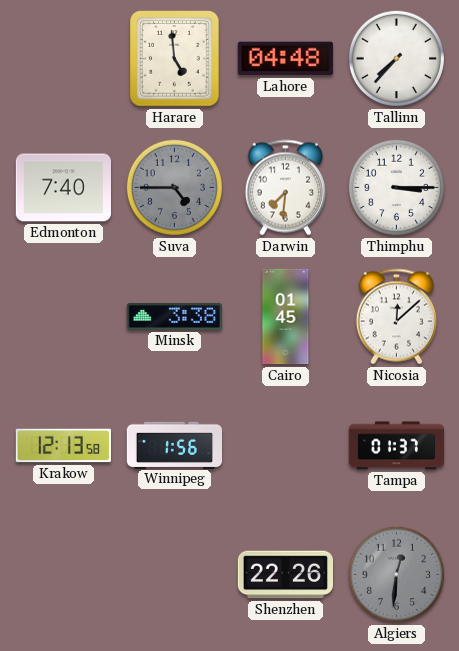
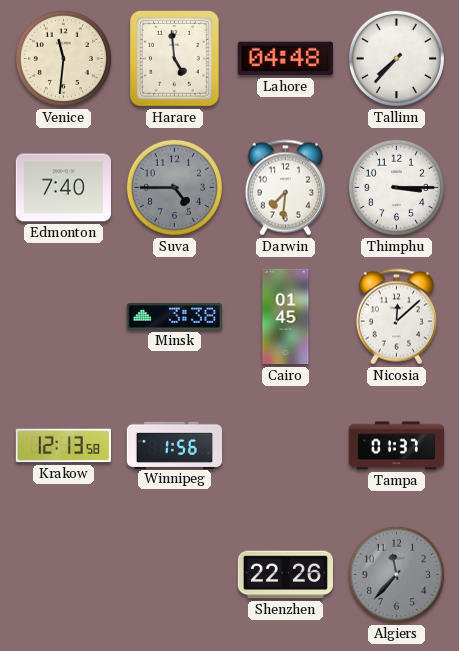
Venice: none -> 11:31 (63, 58)
Algiers: 12:31 -> 11:37 (396, 574)
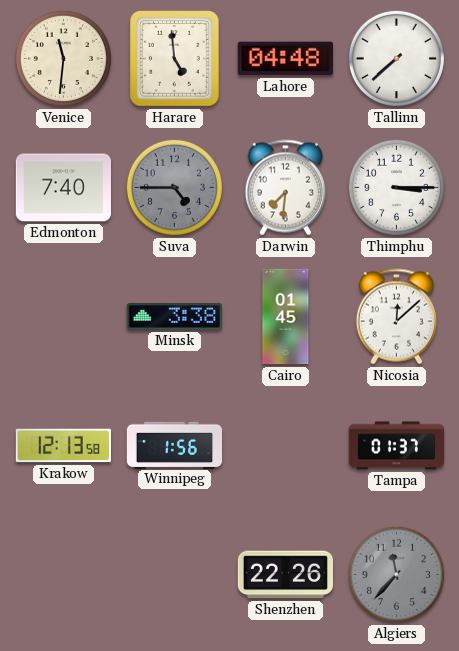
Tallinn: 7:37 -> 7:38 (396, 58)
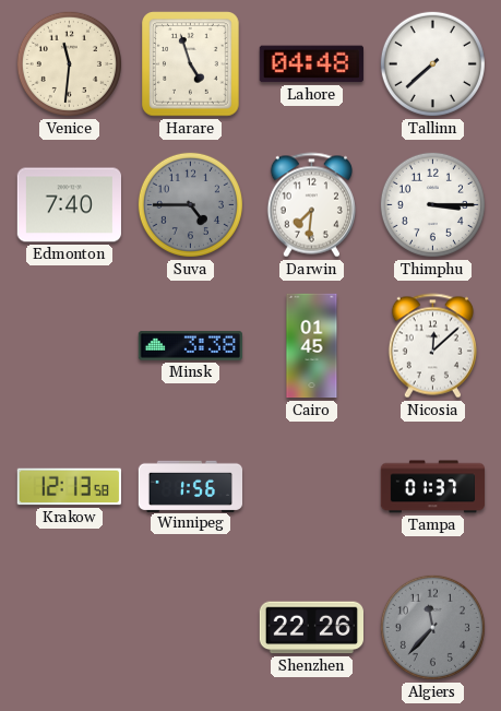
Harare: 4:59 -> 4:57 (191, 64)
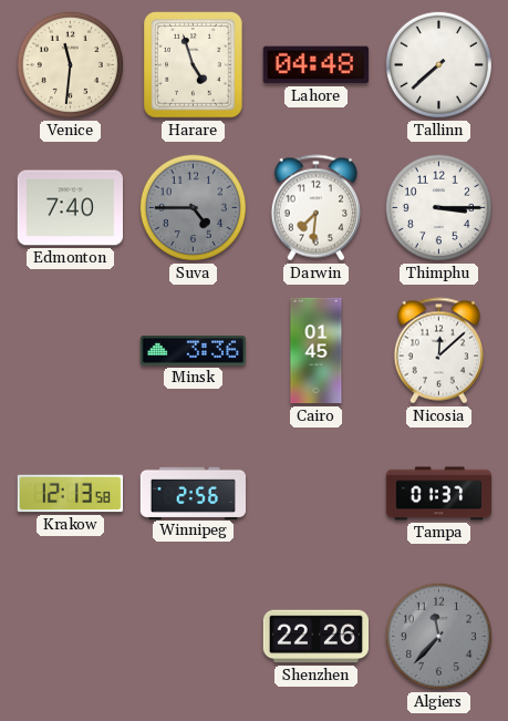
Minsk: 3:38 -> 3:36 (193, 351)
Winnipeg: 1:56 -> 2:56 (194, 493)
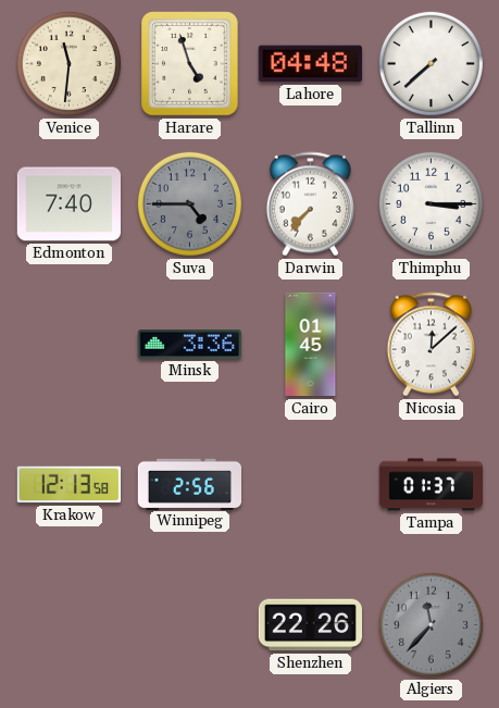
Darwin: 7:31 -> 7:37 (310, 204)
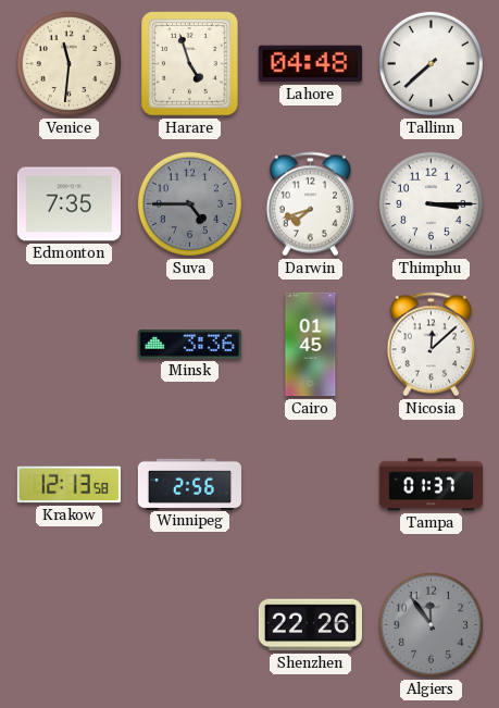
Edmonton: 7:40 -> 7:35 (68, 204)
Darwin: 7:37 -> 7:42 (310, 204)
Algiers: 11:37 -> 11:54 (431, 624)
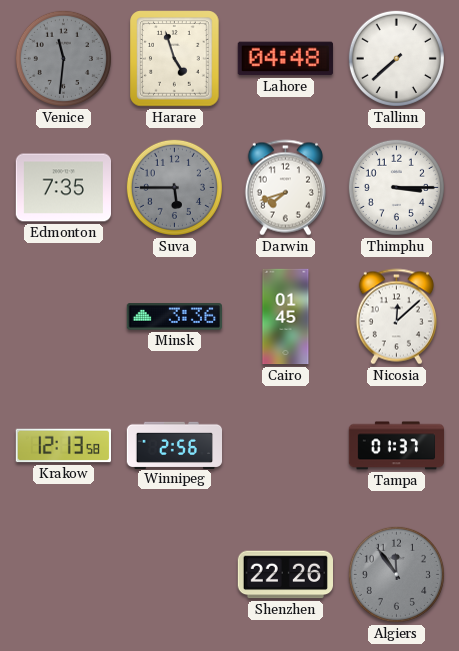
Venice dial: cream -> grey (63, 58)
Suva: 4:45 -> 5:45 (174, 187)
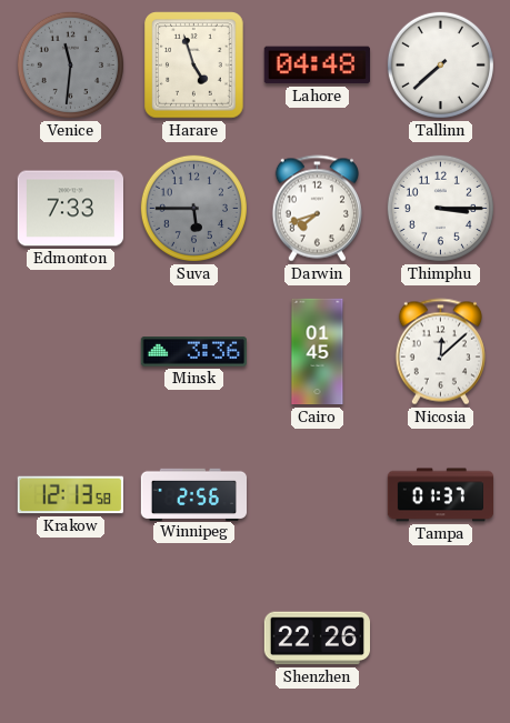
Edmonton: 7:35 -> 7:33 (70, 209)
Algiers: 11:54 -> none (396, 574)
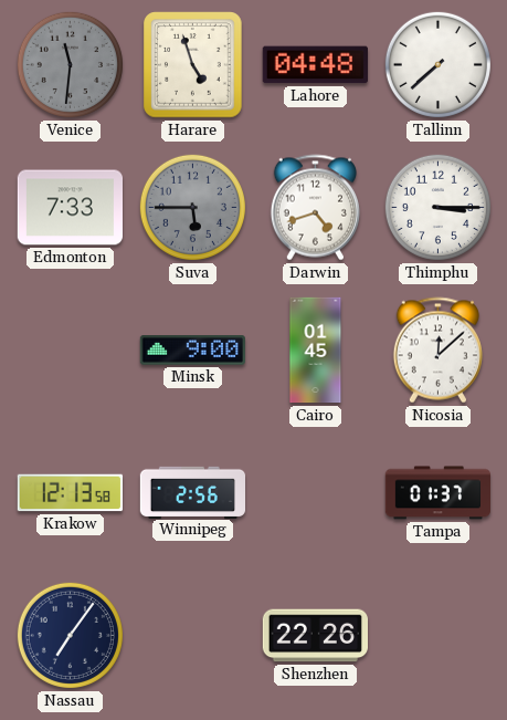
Darwin: 7:42 -> 4:42 (315, 208)
Minsk: 3:36 -> 9:00 (192, 351)
Nassau: none -> 7:06 (70, 635)
